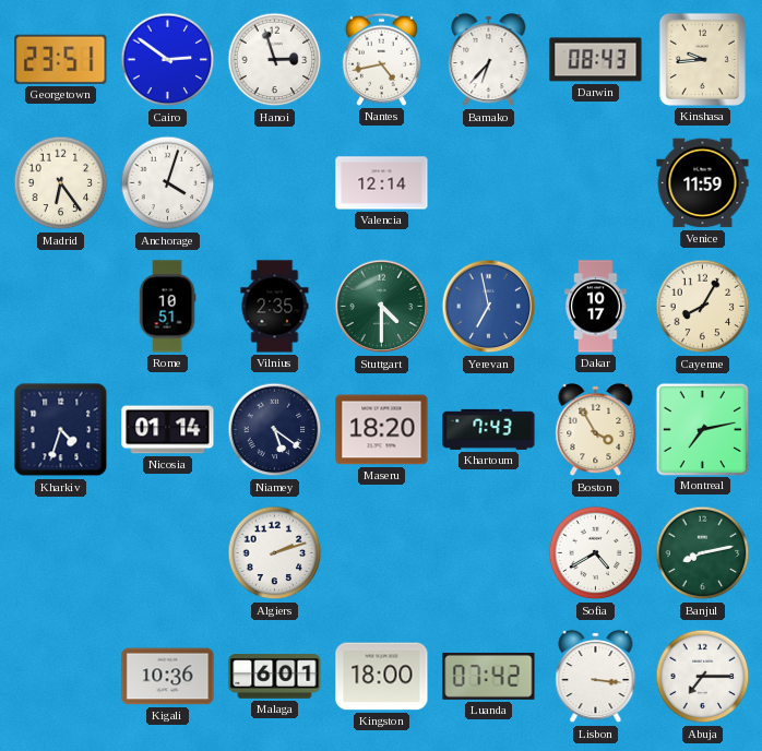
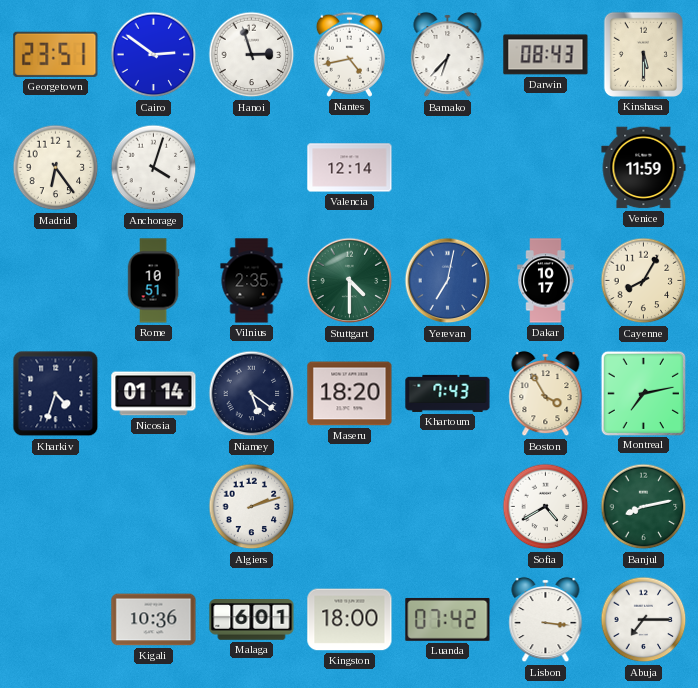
Kinshasa: 9:44 -> 5:30 (643, 54)
Yerevan: 6:58 -> 7:02 (448, 281)
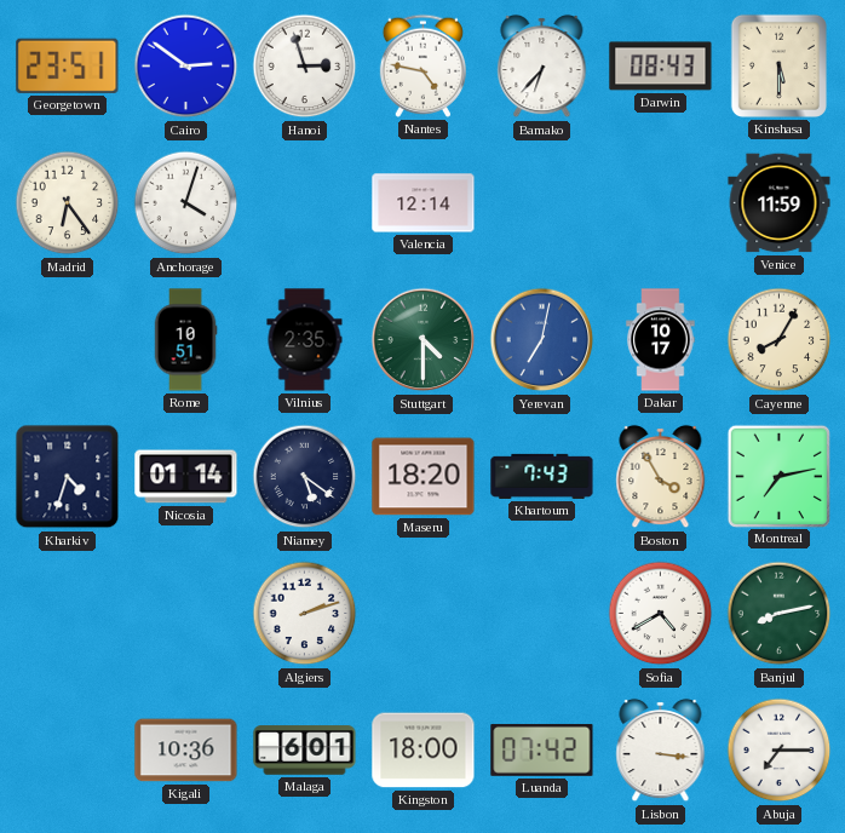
Nantes: 4:43 -> 4:47 (422, 65)
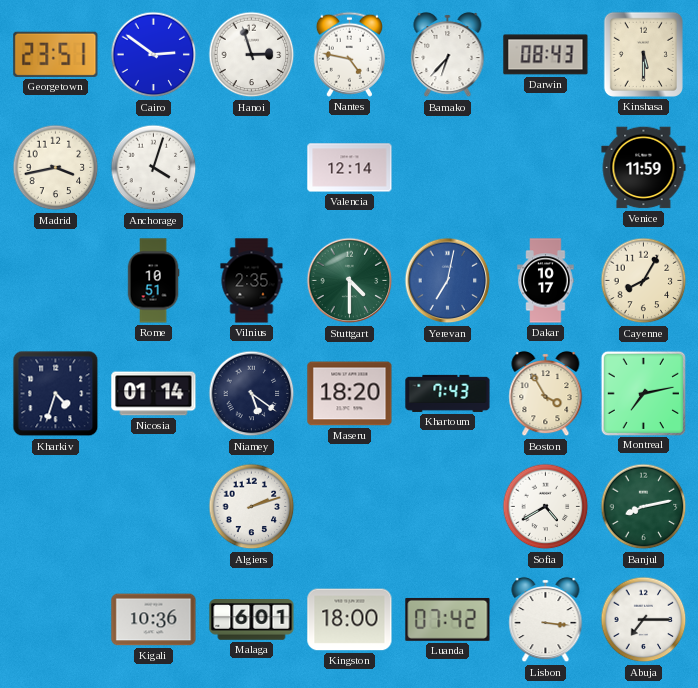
Madrid: 6:24 -> 3:43 (56, 168)
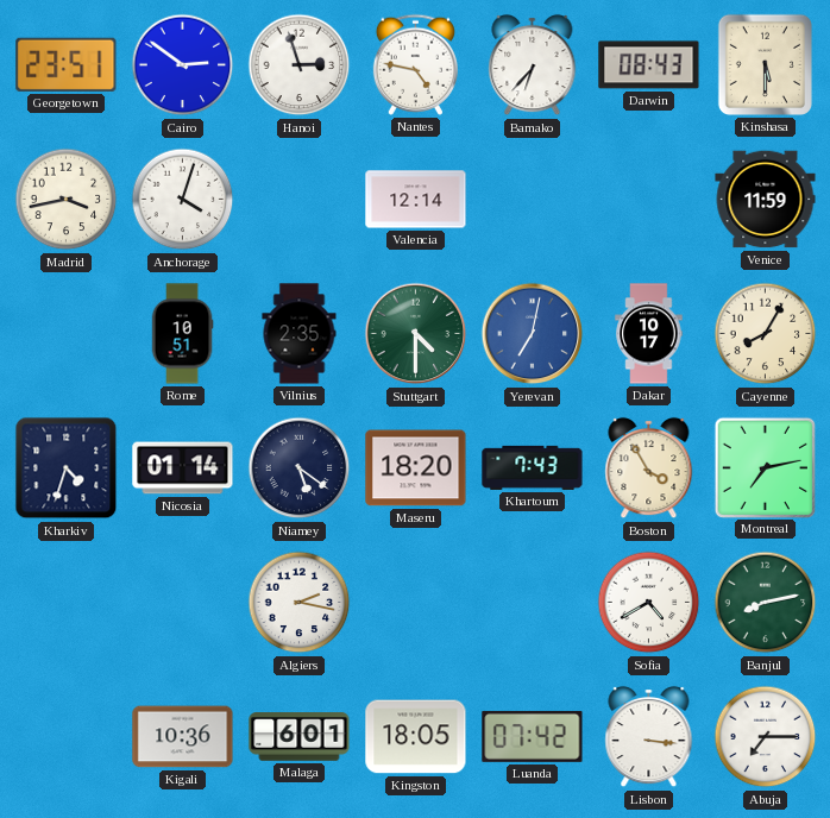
Algiers: 2:12 -> 2:17 (300, 603)
Kingston: 18:00 -> 18:05 (416, 737)
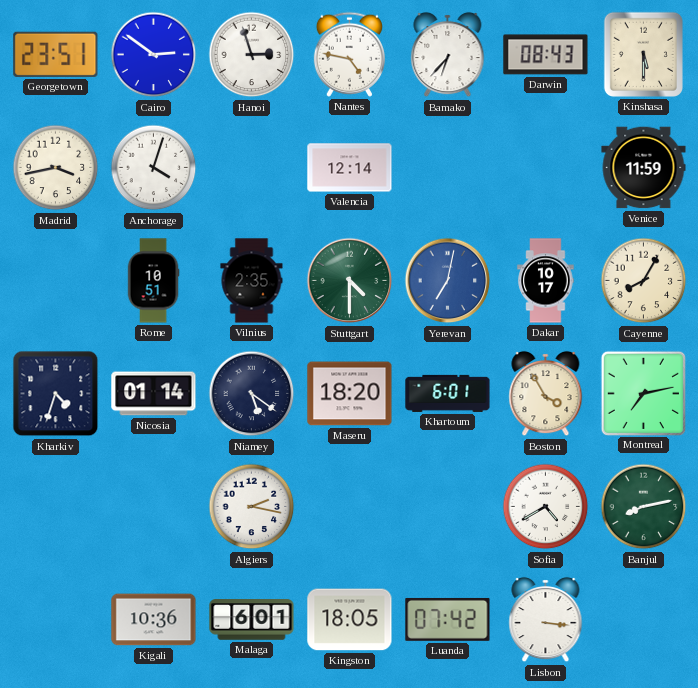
Khartoum: 7:43 -> 6:01 (448, 393)
Abuja: 7:15 -> none (766, 737)
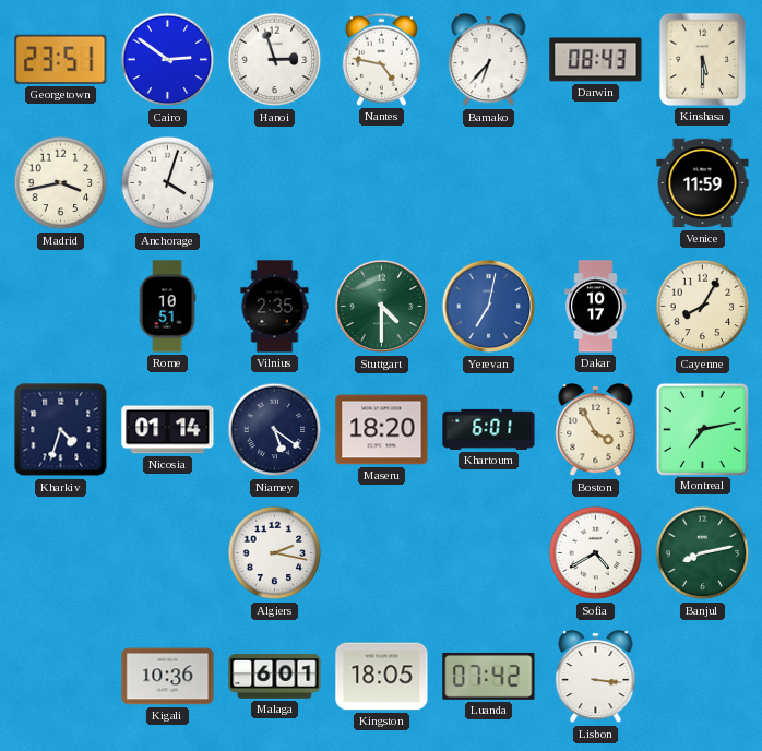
Valencia: 12:14 -> none (350, 168)
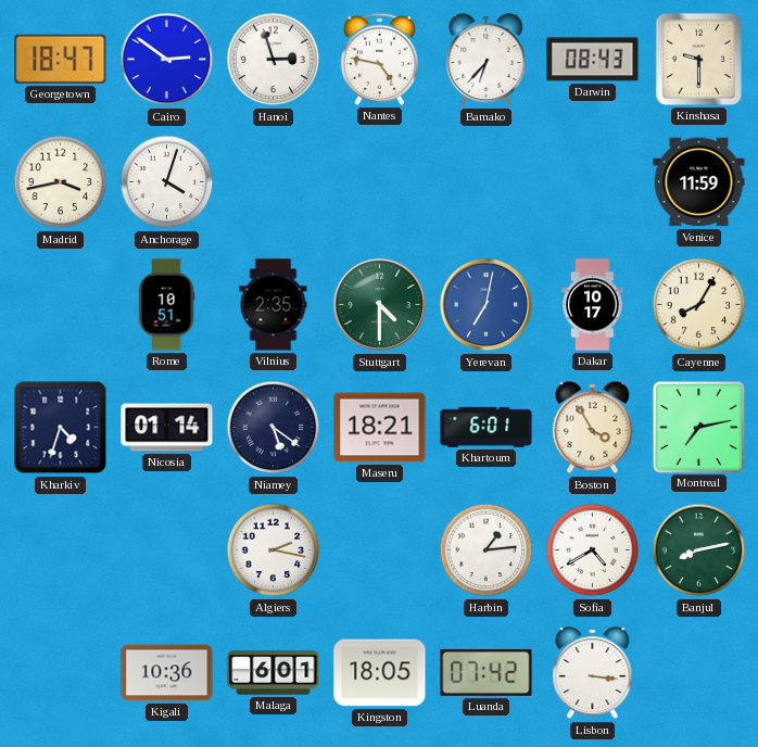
Georgetown: 23:51 -> 18:47 (61, 59)
Kinshasa: 5:30 -> 9:30 (698, 59)
Maseru: 18:20 -> 18:21 (380, 428)
Harbin: none -> 1:14 (487, 550)
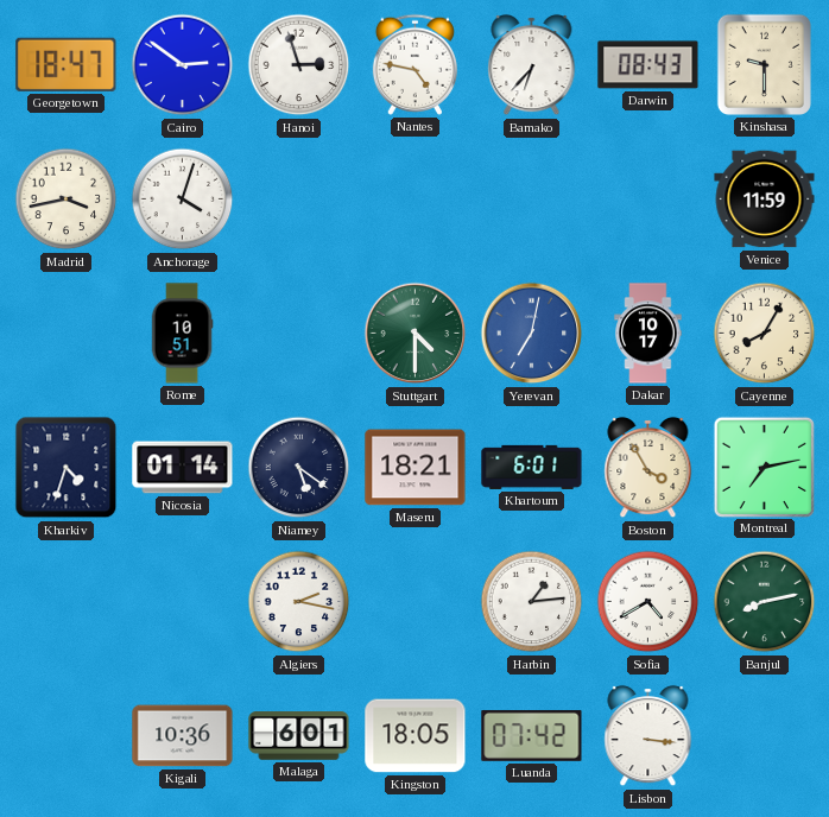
Vilnius: 2:35 -> none (274, 305)
